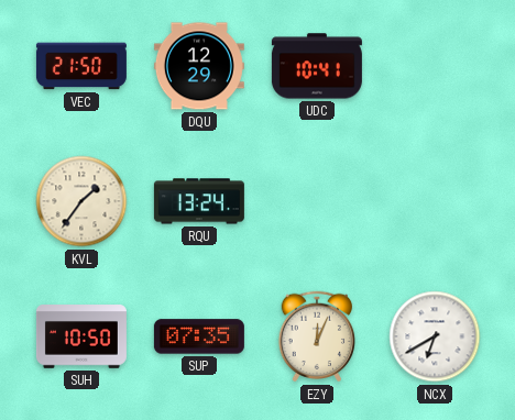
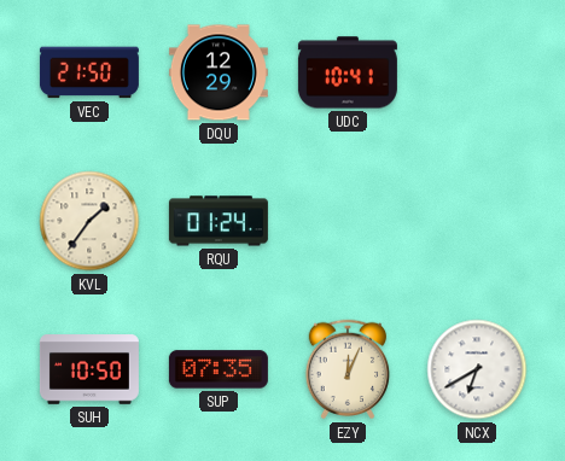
RQU: 13:24 -> 01:24 (219, 221)
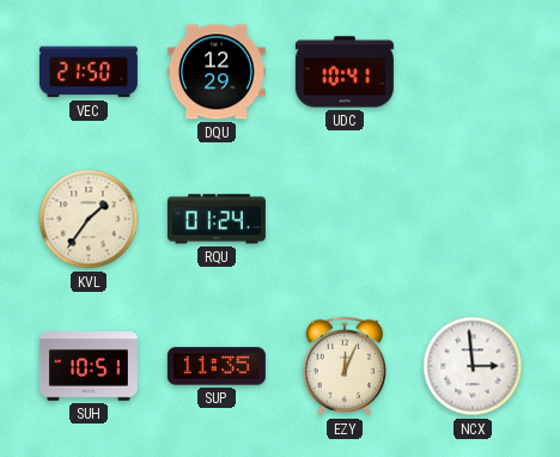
SUH: 10:50 -> 10:51 (89, 366)
SUP: 07:35 -> 11:35 (217, 366)
NCX: 6:40 -> 2:59 (473, 366)
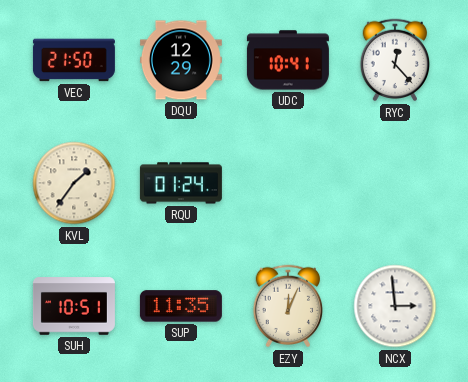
RYC: none -> 12:23 (395, 60)
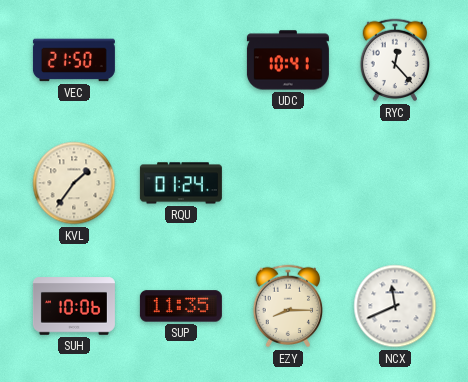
DQU: 12:29 -> none (181, 60)
SUH: 10:51 -> 10:06 (74, 306)
EZY: 12:04 -> 8:15 (288, 306)
NCX: 2:59 -> 11:41 (395, 306)
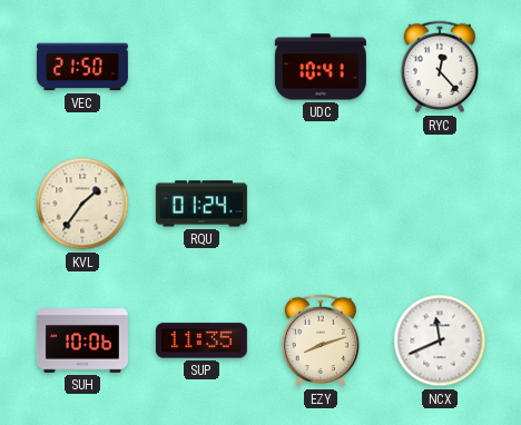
EZY: 8:15 -> 8:12 (321, 340)
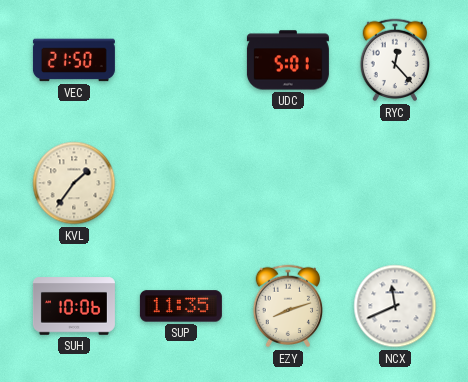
UDC: 10:41 -> 5:01 (288, 60)
RQU: 01:24 -> none (201, 204)
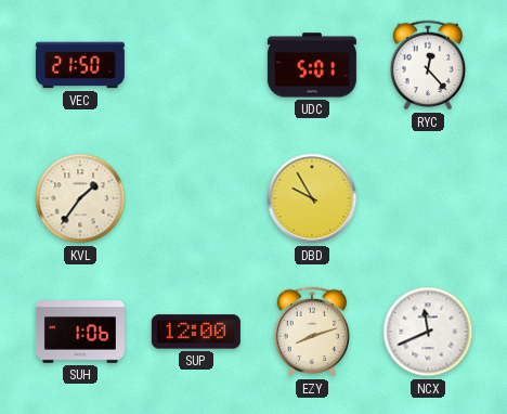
DBD: none -> 9:55 (312, 198)
SUH: 10:06 -> 1:06 (80, 332)
SUP: 11:35 -> 12:00 (196, 332)
